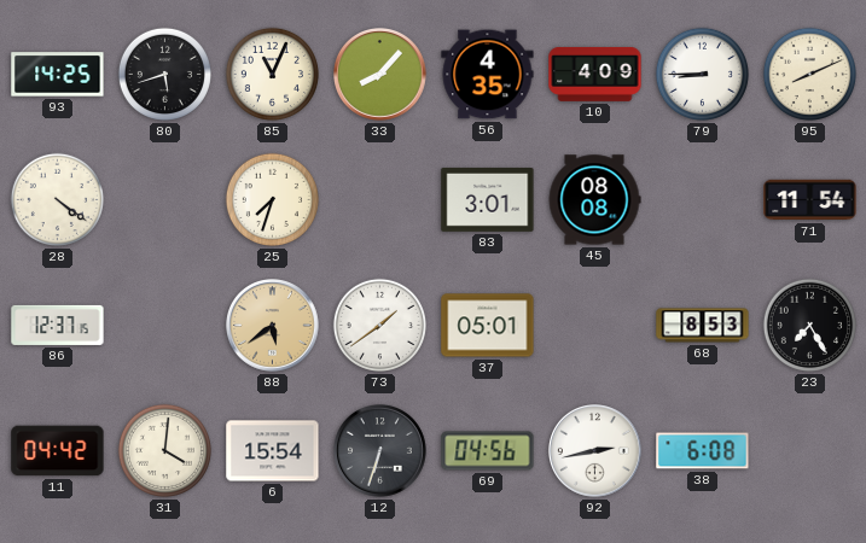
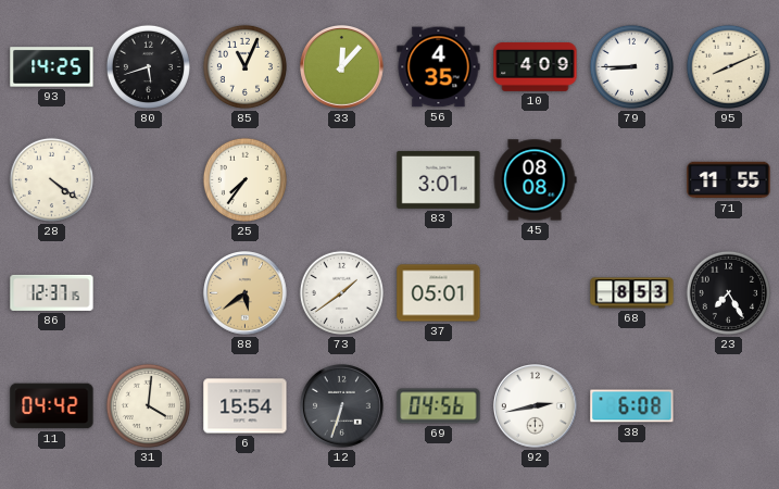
33: 8:07 -> 12:07 (342, 67)
25: 7:33 -> 7:36 (244, 179)
71: 11:54 -> 11:55 (729, 180)
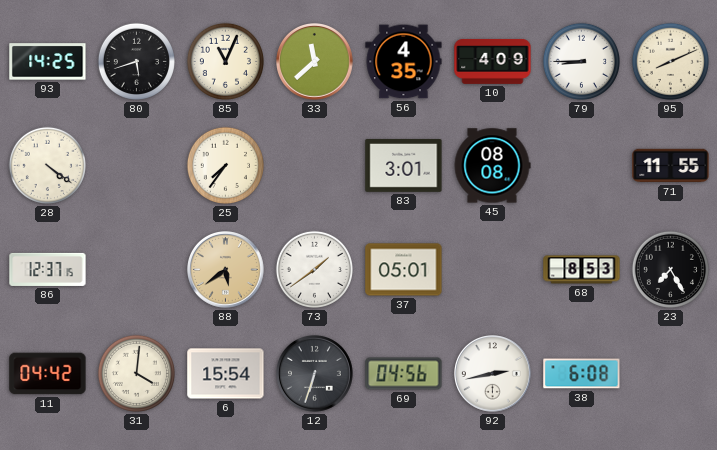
33: 12:07 -> 11:38 (315, 62)
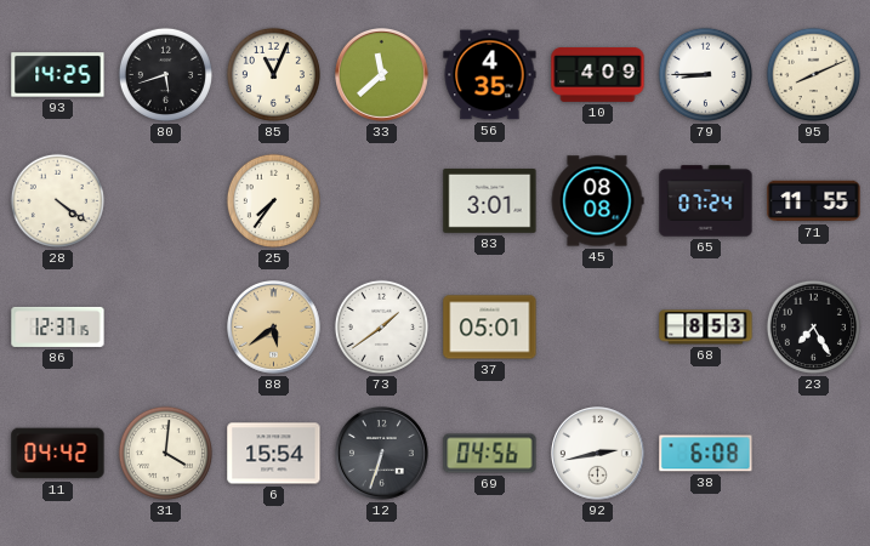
65: none -> 07:24 (706, 201)
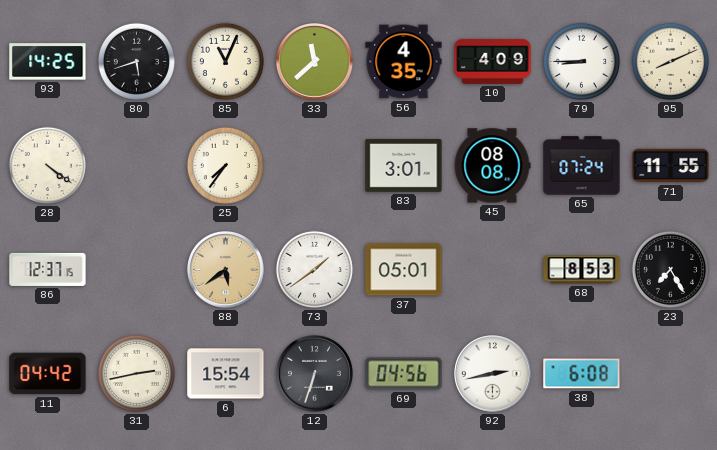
31: 4:01 -> 2:43 (136, 373)
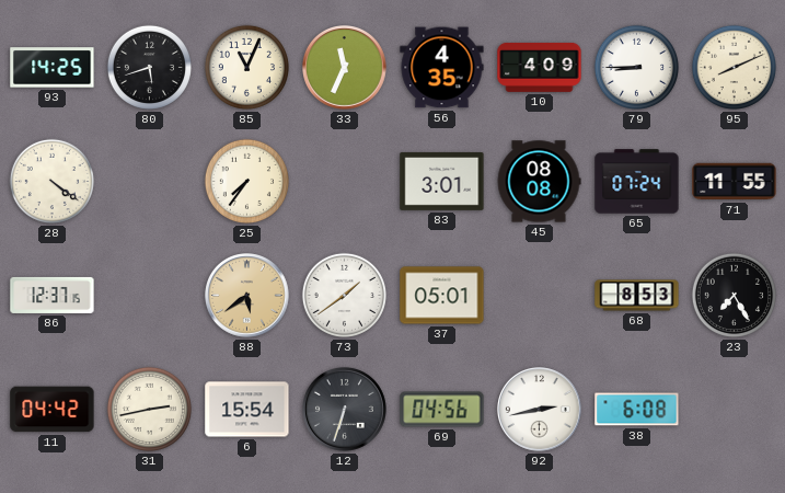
33: 11:38 -> 11:34 (345, 68)
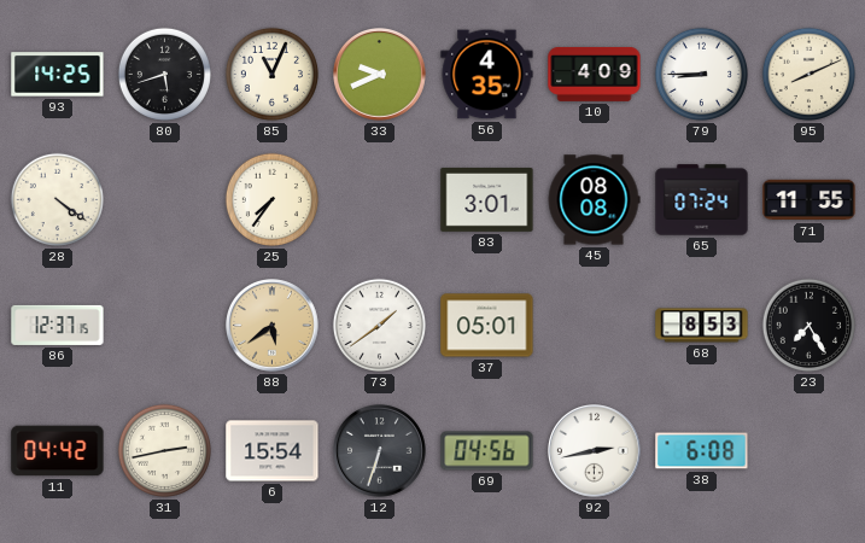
33: 11:34 -> 9:41 (380, 75)
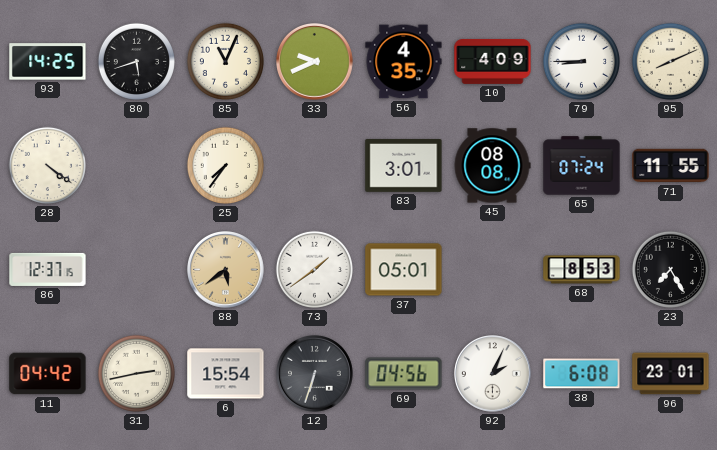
92: 2:43 -> 2:04 (493, 374)
96: none -> 23:01 (671, 374)
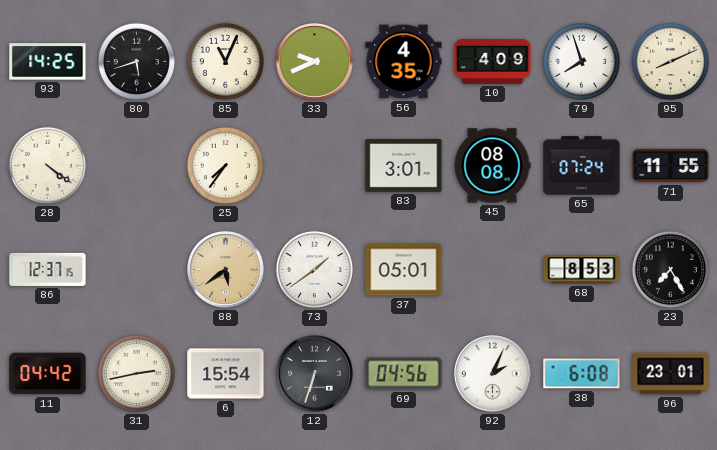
79: 8:45 -> 7:57 (581, 61)
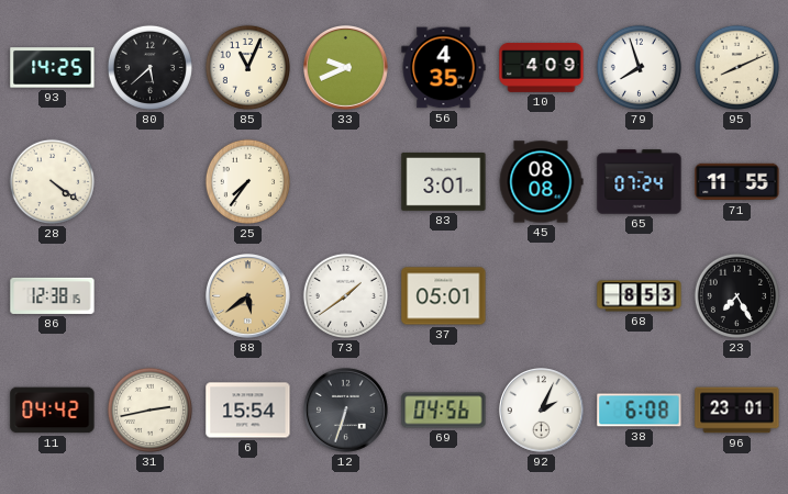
80: 5:42 -> 5:38 (149, 67)
86: 12:37 -> 12:38 (53, 295)
